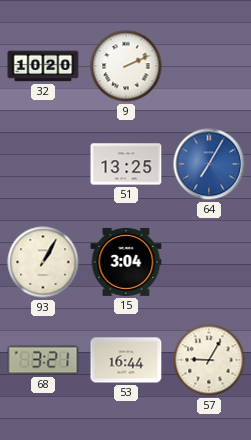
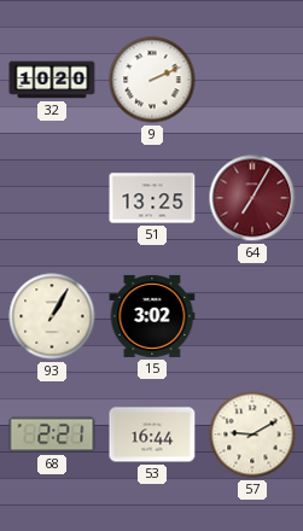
64 dial: blue -> burgundy (252, 198)
15: 3:04 -> 3:02 (152, 316)
68: 3:21 -> 2:21 (52, 434)
57: 9:05 -> 9:10 (252, 434)
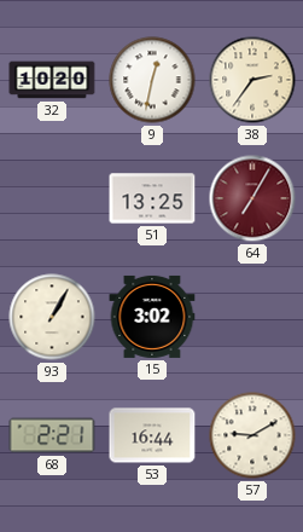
9: 2:11 -> 12:32 (152, 80)
38: none -> 2:36 (252, 80)
